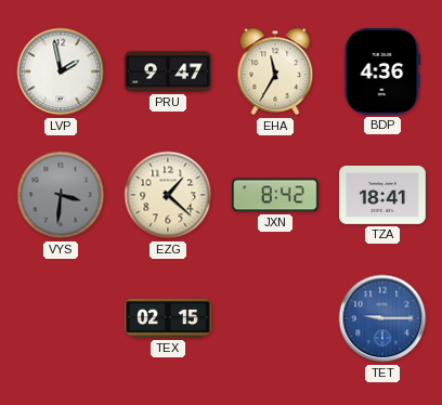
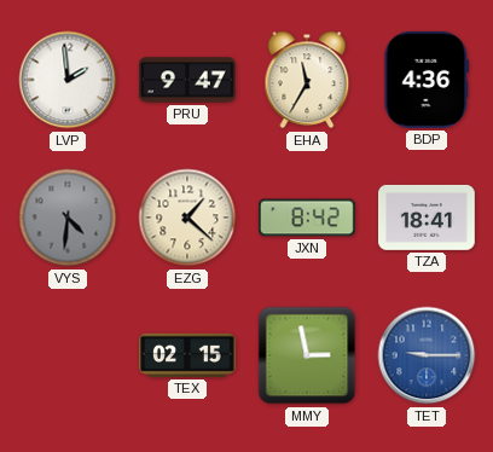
LVP: 1:58 -> 1:59 (68, 80)
VYS: 3:31 -> 4:31 (68, 218)
MMY: none -> 2:58 (307, 355)
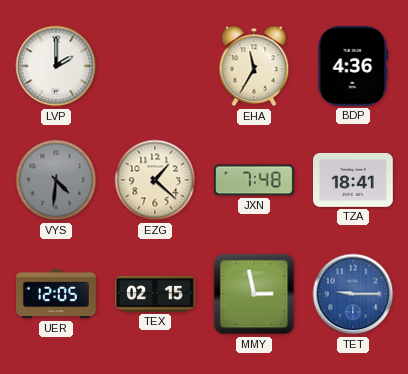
LVP: 1:59 -> 2:00 (56, 66)
PRU: 9:47 -> none (188, 80)
JXN: 8:42 -> 7:48 (255, 180)
UER: none -> 12:05 (57, 294)
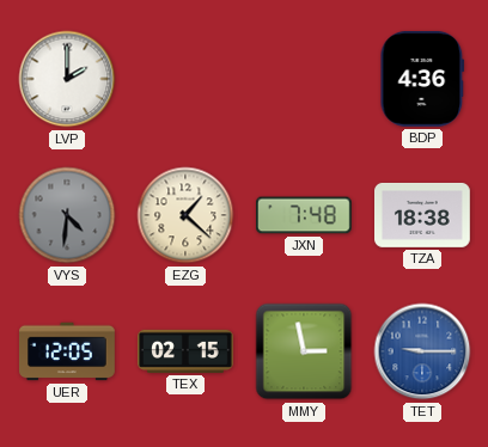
EHA: 11:35 -> none (254, 66)
TZA: 18:41 -> 18:38 (423, 215)
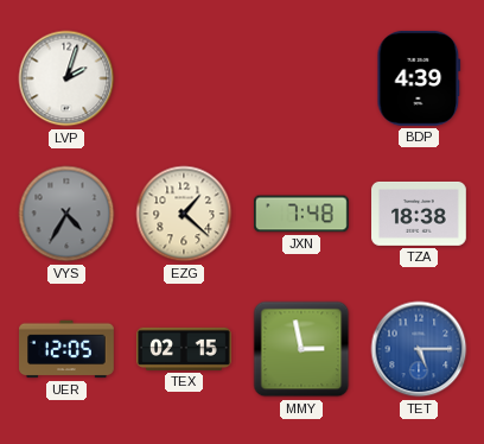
LVP: 2:00 -> 2:03 (66, 78)
BDP: 4:36 -> 4:39 (419, 78)
VYS: 4:31 -> 4:35 (66, 214)
TET: 9:15 -> 5:15 (419, 349)
